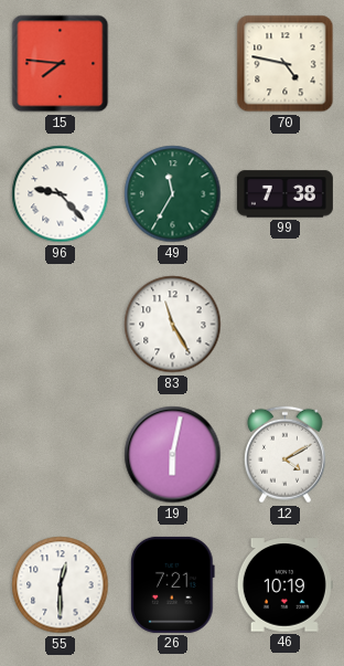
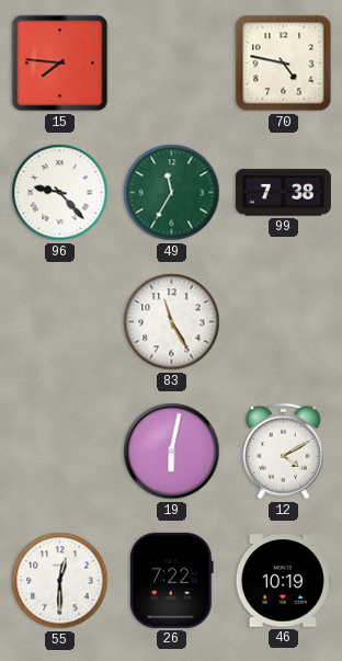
26: 7:21 -> 7:22 (171, 580)
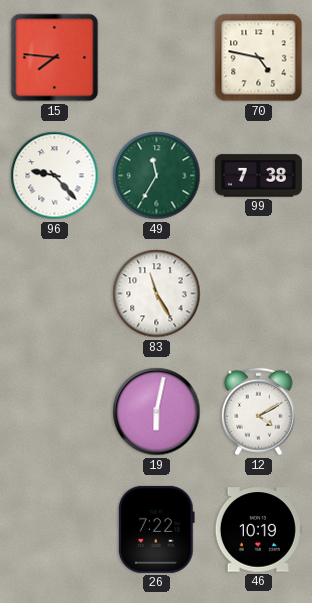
55: 12:30 -> none (60, 581)
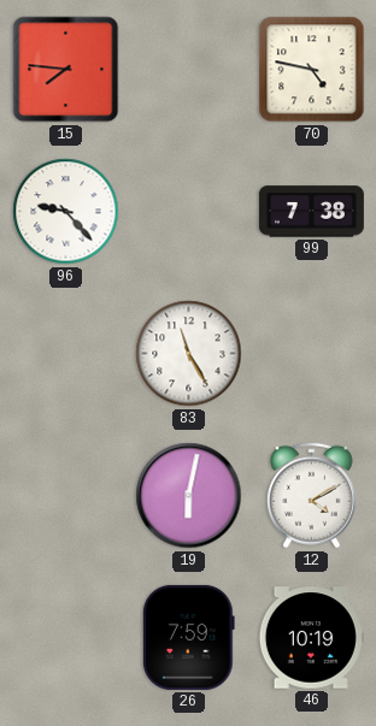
49: 11:35 -> none (157, 176)
26: 7:22 -> 7:59 (188, 637)
